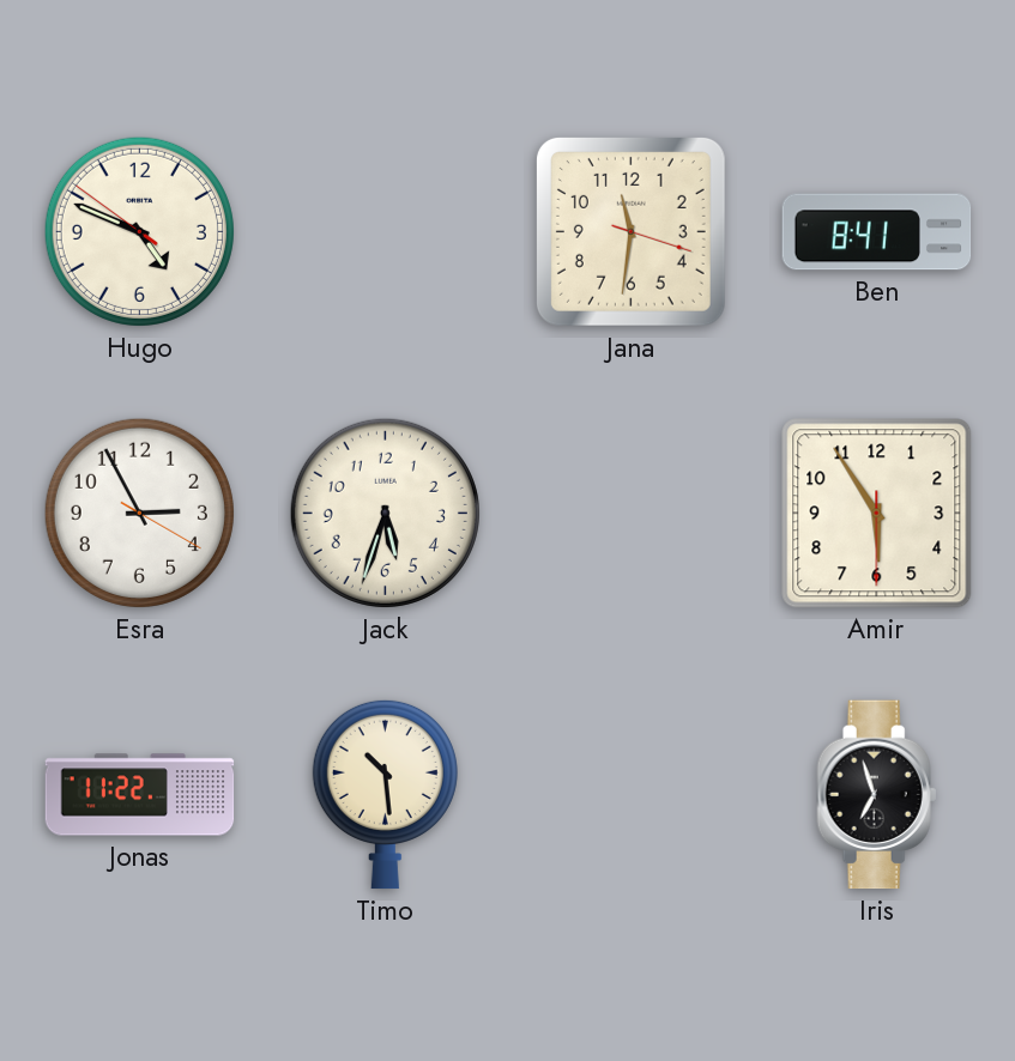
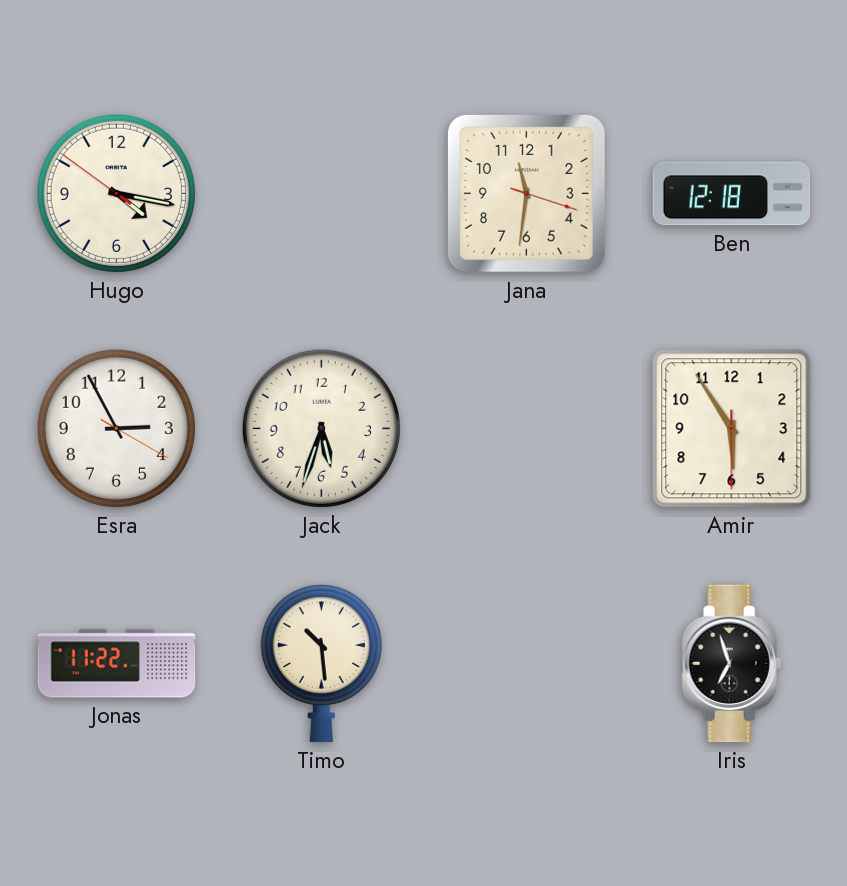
Hugo: 4:48 -> 4:16 (116, 193)
Ben: 8:41 -> 12:18 (732, 194)
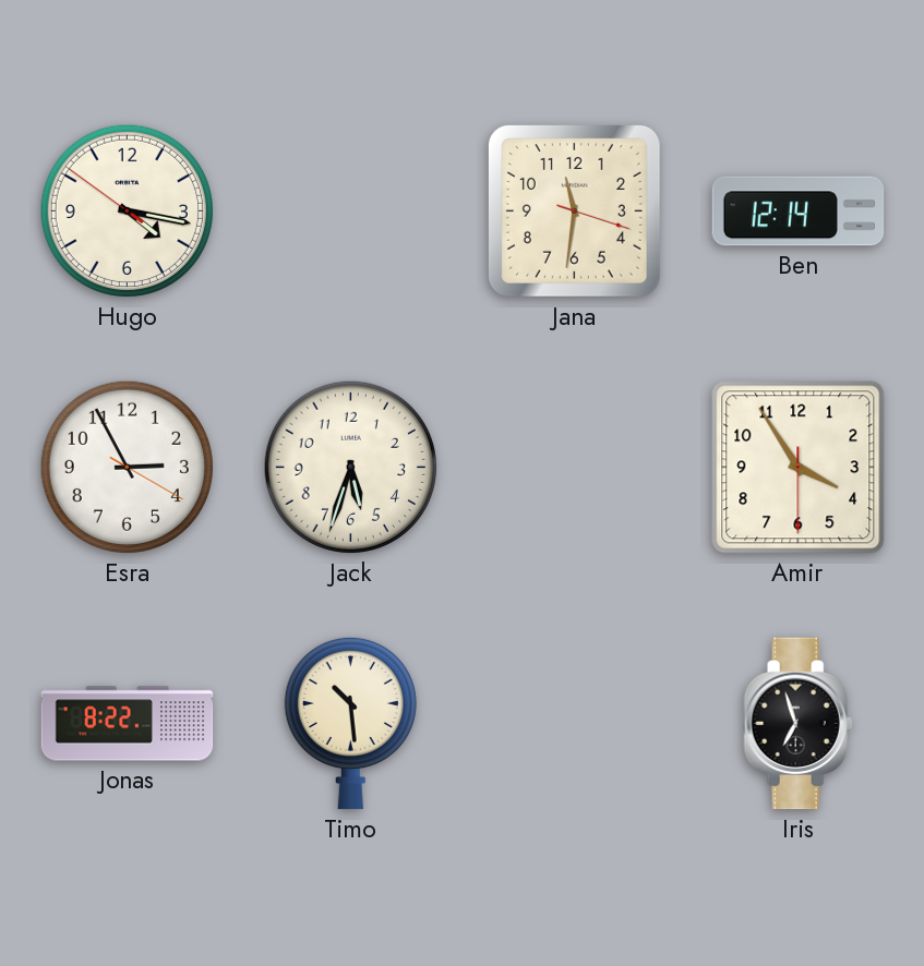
Ben: 12:18 -> 12:14 (799, 212)
Amir: 5:54 -> 3:54 (799, 468)
Jonas: 11:22 -> 8:22 (128, 724)
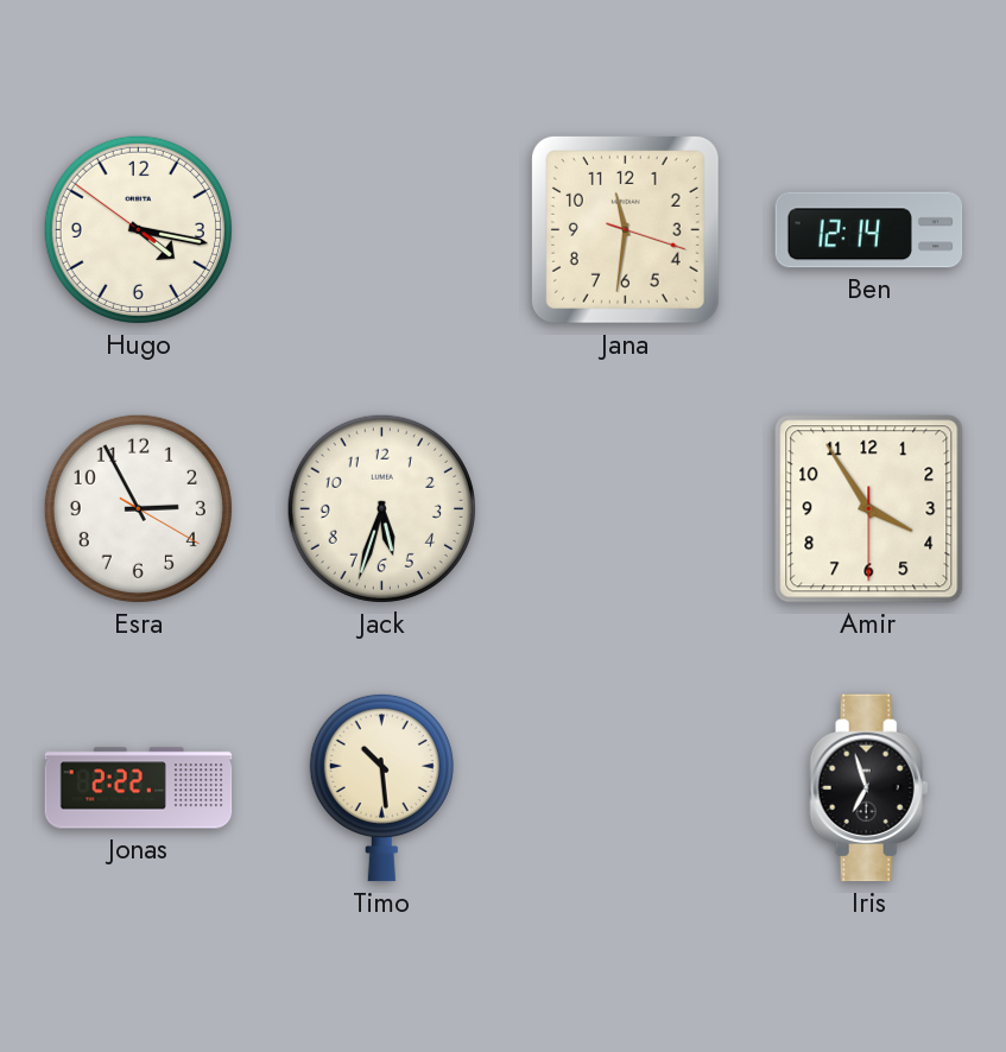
Jonas: 8:22 -> 2:22 (139, 788)
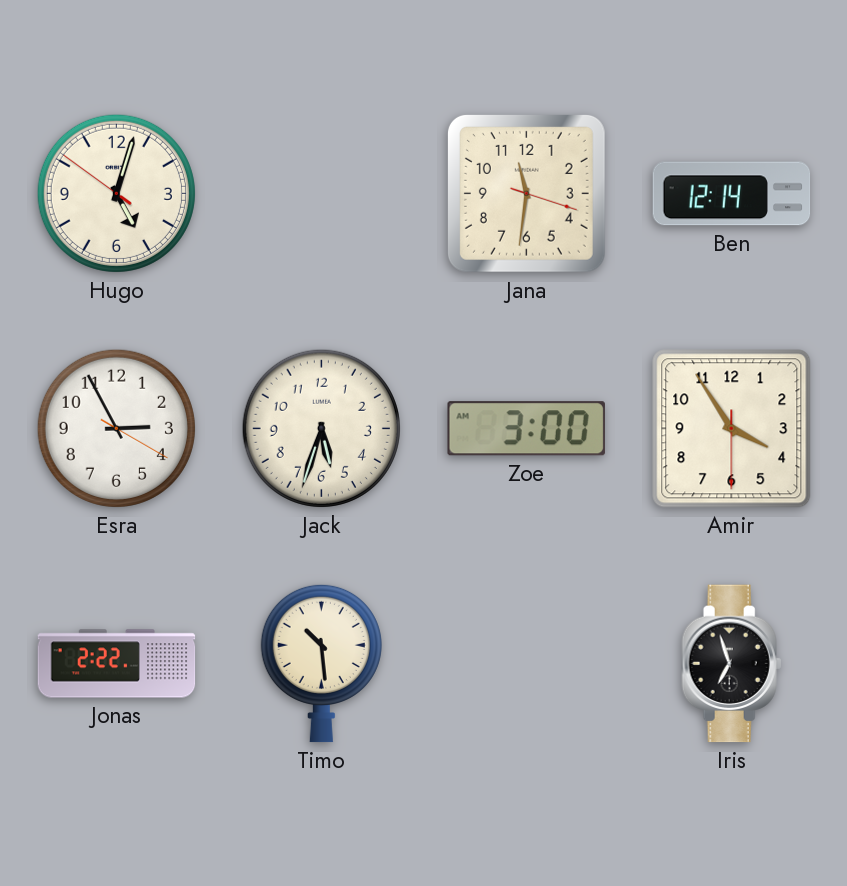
Hugo: 4:16 -> 5:02 (116, 193)
Zoe: none -> 3:00 (526, 429)
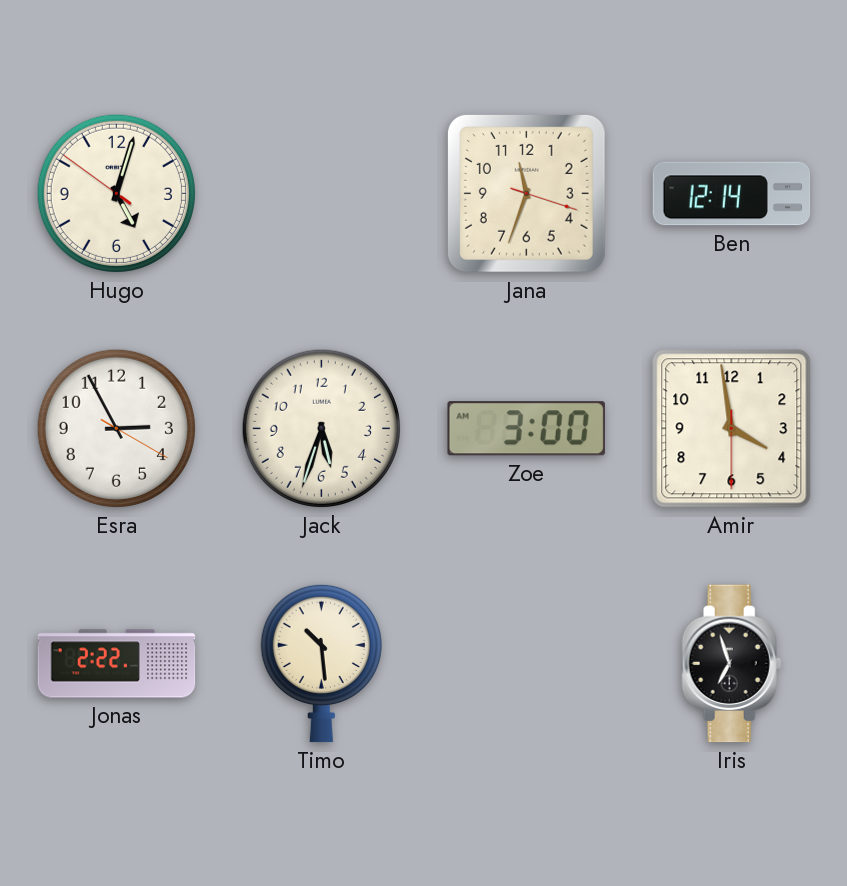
Jana: 11:31 -> 11:33 (526, 193)
Amir: 3:54 -> 3:58 (732, 429)
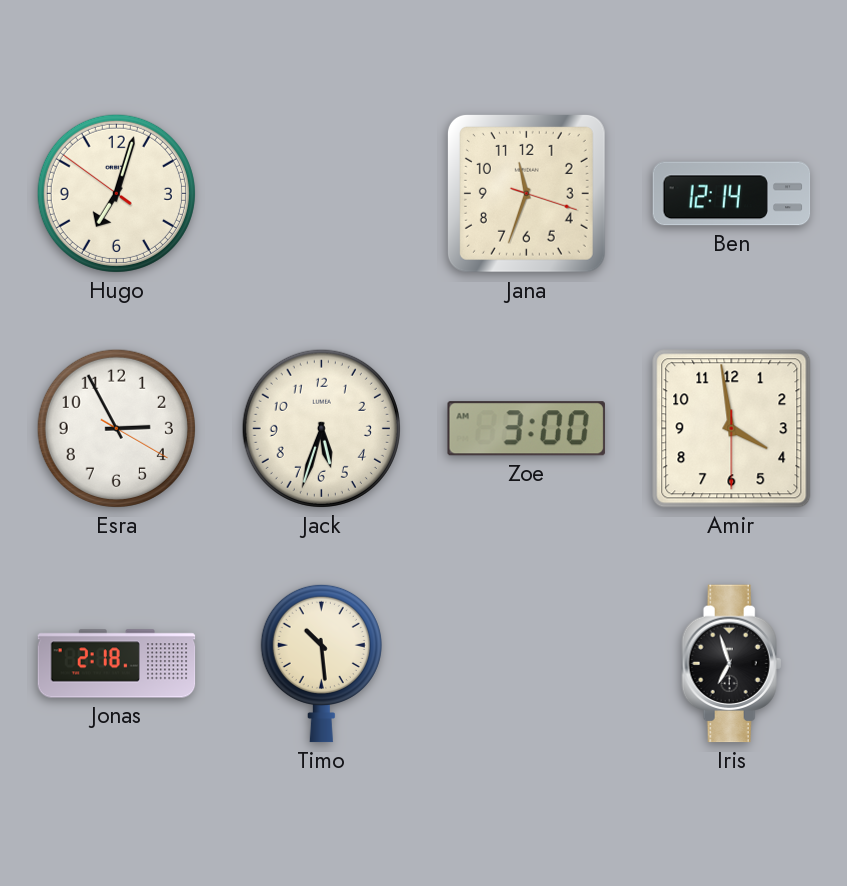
Hugo: 5:02 -> 7:02 (116, 193)
Jonas: 2:22 -> 2:18 (117, 664)
